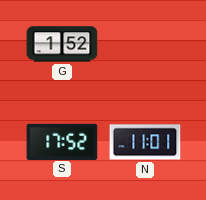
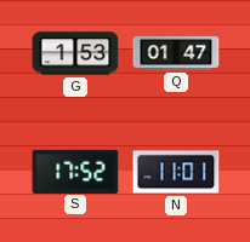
G: 1:52 -> 1:53 (75, 53)
Q: none -> 01:47 (176, 53)
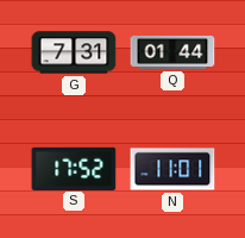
G: 1:53 -> 7:31 (74, 52)
Q: 01:47 -> 01:44 (172, 52)
